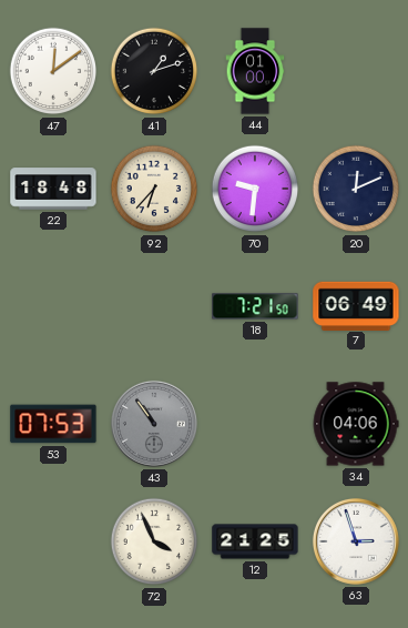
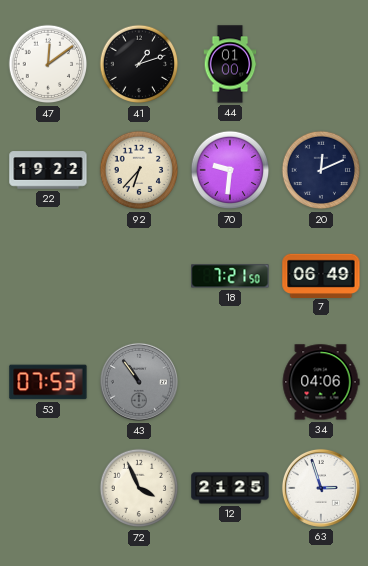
22: 18:48 -> 19:22 (48, 170)
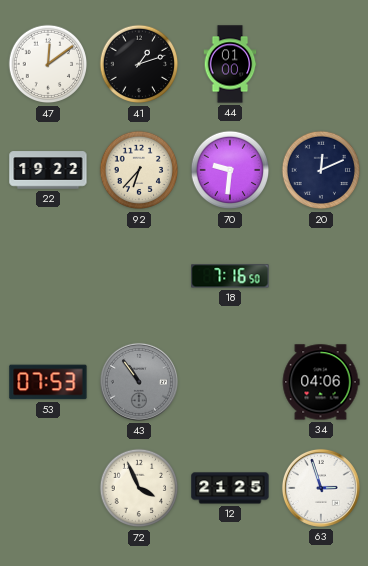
18: 7:21 -> 7:16 (230, 276)
7: 06:49 -> none (321, 275)
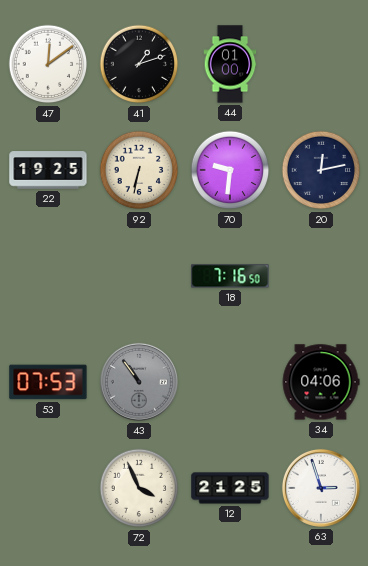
22: 19:22 -> 19:25 (48, 170)
92: 6:37 -> 6:32 (139, 170)
20: 12:11 -> 12:13 (321, 170)
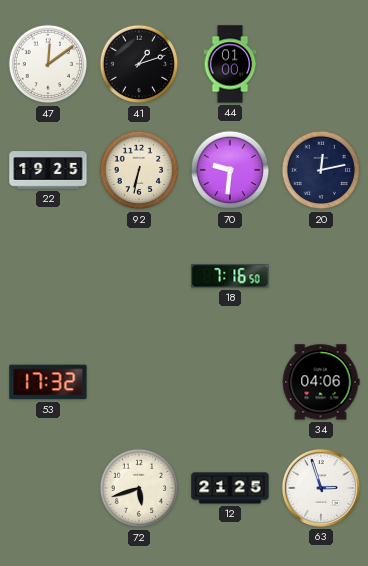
53: 07:53 -> 17:32 (48, 382)
43: 10:54 -> none (139, 382)
72: 3:56 -> 5:42 (139, 488)
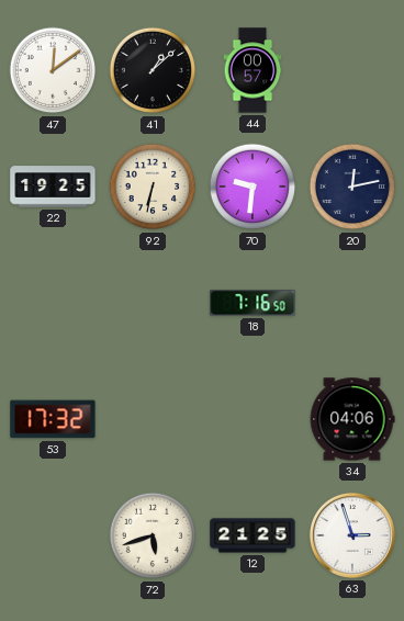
41: 1:12 -> 1:08 (153, 70)
44: 01:00 -> 00:57 (252, 70)
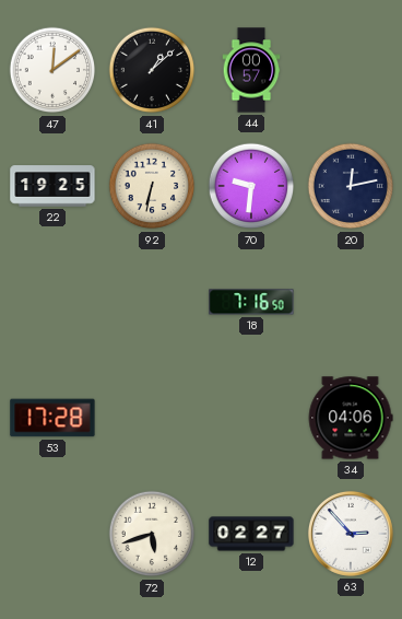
53: 17:32 -> 17:28 (52, 418)
12: 21:25 -> 02:27 (251, 534)
63: 2:57 -> 2:53 (351, 534)
